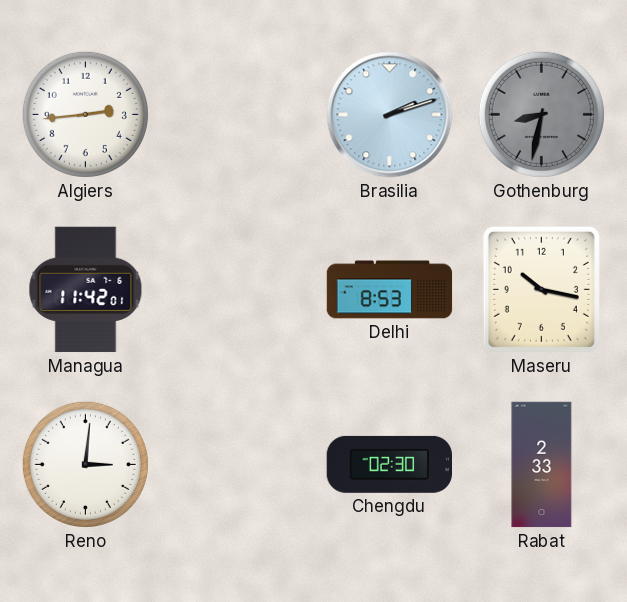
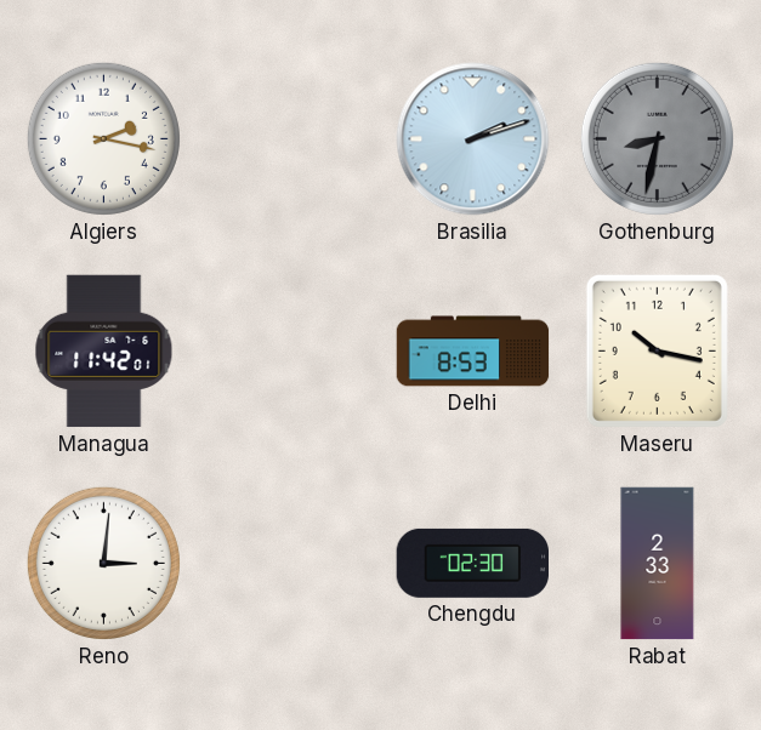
Algiers: 2:44 -> 2:17 (103, 138)
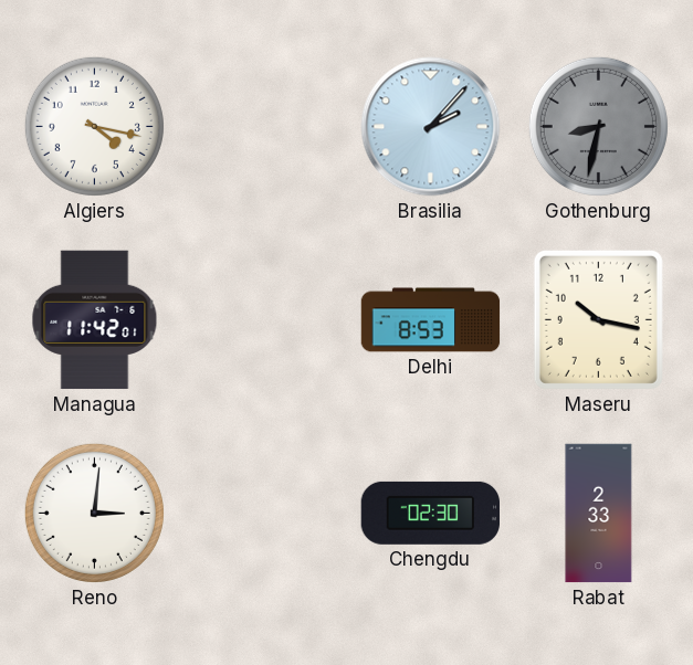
Algiers: 2:17 -> 4:17 (94, 126)
Brasilia: 2:12 -> 2:07 (431, 127)
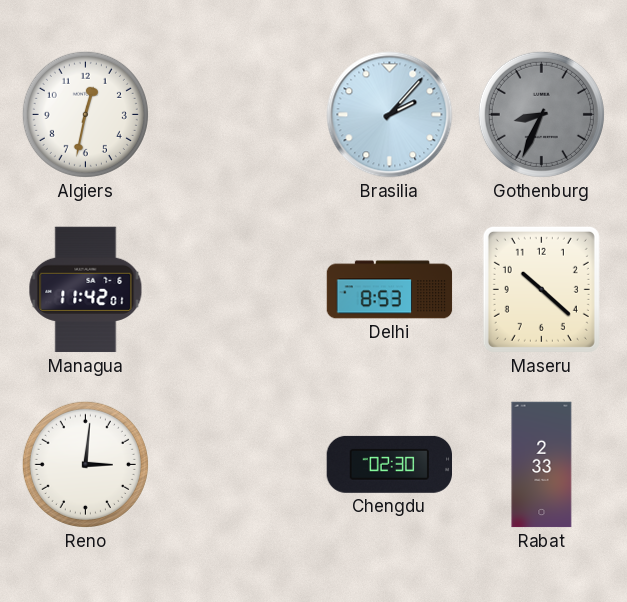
Algiers: 4:17 -> 12:32 (85, 114)
Gothenburg: 8:32 -> 8:34 (541, 114)
Maseru: 10:17 -> 10:22 (541, 289)
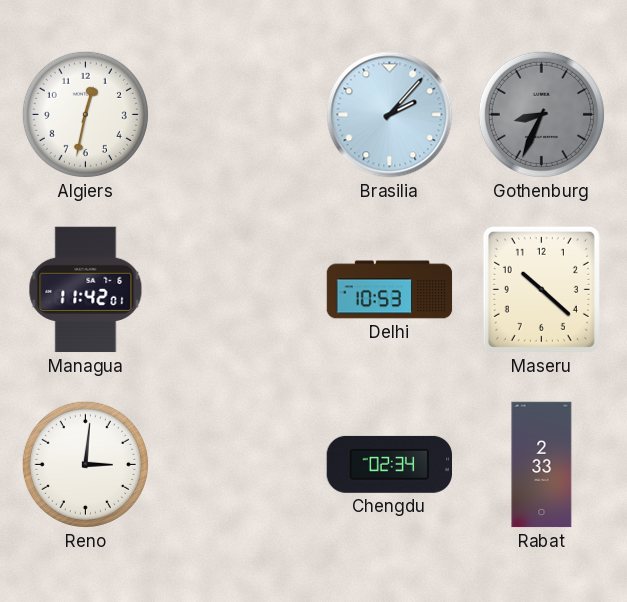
Delhi: 8:53 -> 10:53 (390, 290)
Chengdu: 02:30 -> 02:34 (389, 464)
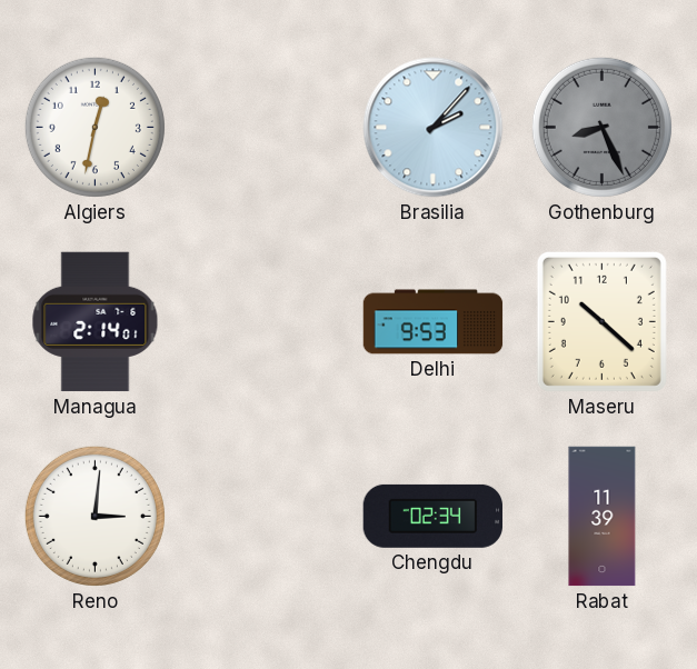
Gothenburg: 8:34 -> 8:26 (601, 127)
Managua: 11:42 -> 2:14 (96, 322)
Delhi: 10:53 -> 9:53 (434, 322)
Rabat: 2:33 -> 11:39 (603, 517)
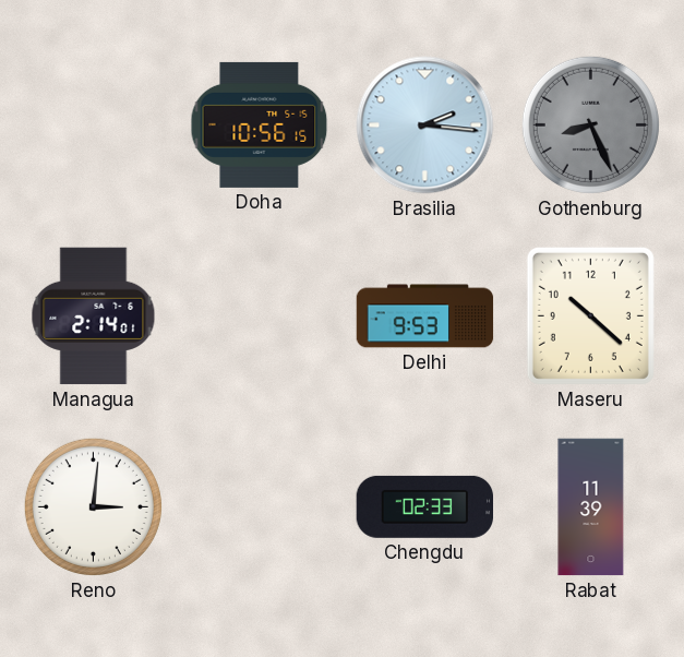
Algiers: 12:32 -> none (94, 127)
Doha: none -> 10:56 (260, 124)
Brasilia: 2:07 -> 2:16 (425, 126)
Chengdu: 02:34 -> 02:33 (424, 506)
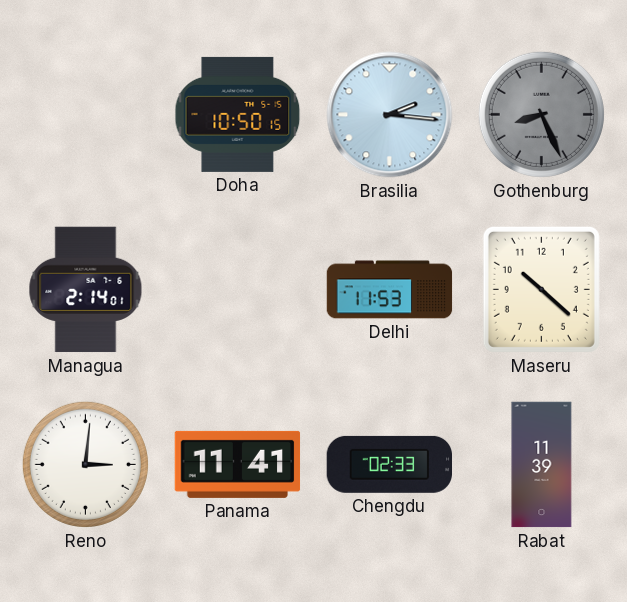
Doha: 10:56 -> 10:50 (238, 114)
Delhi: 9:53 -> 11:53 (390, 290)
Panama: none -> 11:41 (238, 464)
